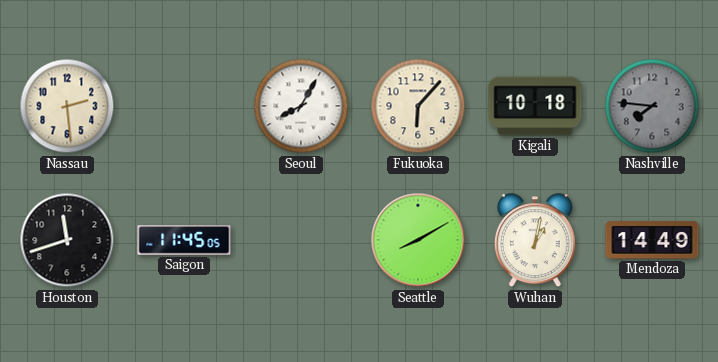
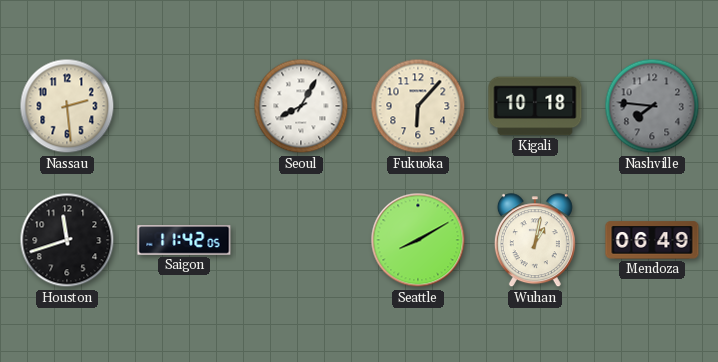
Saigon: 11:45 -> 11:42 (184, 240)
Mendoza: 14:49 -> 06:49 (652, 240)
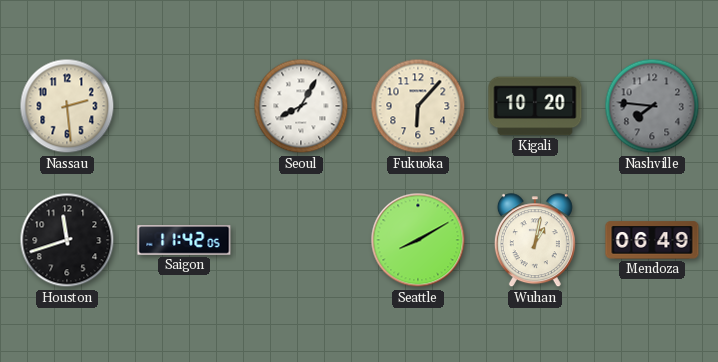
Kigali: 10:18 -> 10:20 (535, 106)
